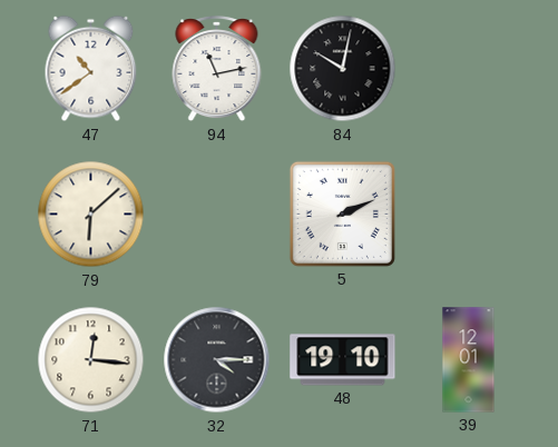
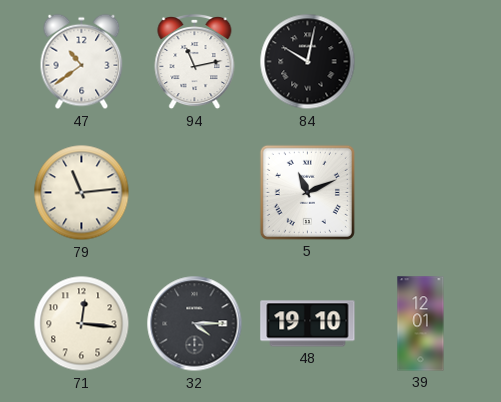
79: 6:08 -> 11:14 (82, 193)
5: 2:11 -> 11:11 (307, 192)
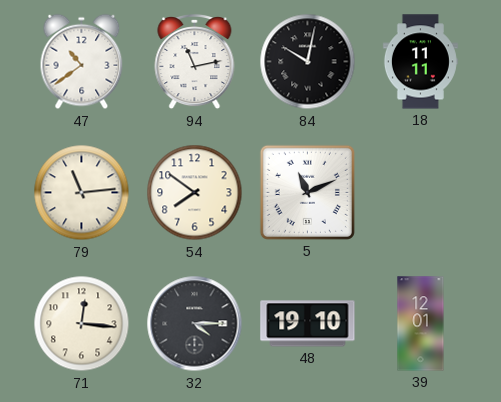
18: none -> 11:11 (420, 62)
54: none -> 7:51 (195, 193)
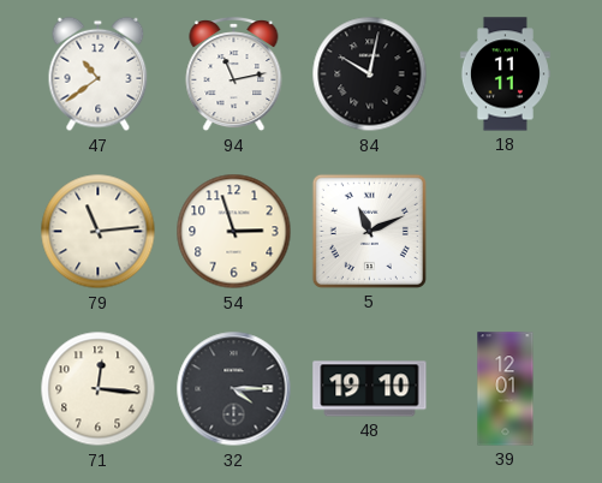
54: 7:51 -> 2:57 (234, 232)
